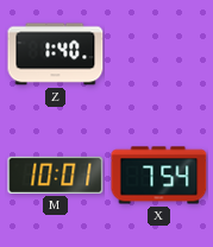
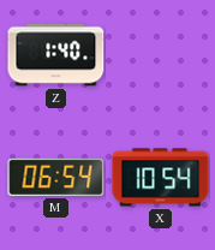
M: 10:01 -> 06:54 (56, 177)
X: 7:54 -> 10:54 (161, 178)
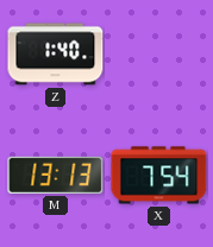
M: 06:54 -> 13:13 (56, 175)
X: 10:54 -> 7:54 (159, 176)
